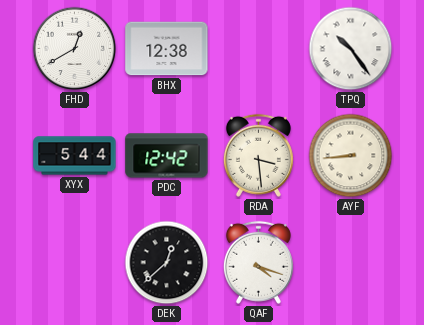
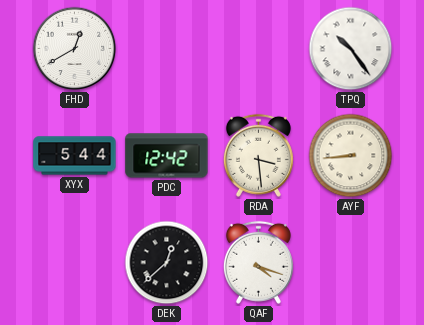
BHX: 12:38 -> none (167, 49)
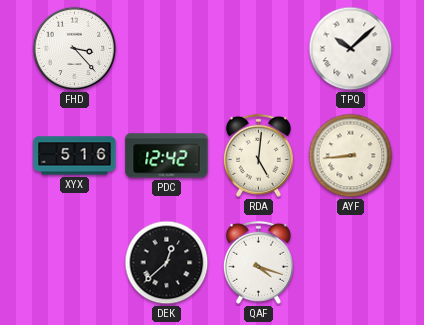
FHD: 12:40 -> 3:23 (75, 49)
TPQ: 10:24 -> 10:08 (351, 49)
XYX: 5:44 -> 5:16 (75, 156)
RDA: 3:29 -> 5:01 (258, 155)
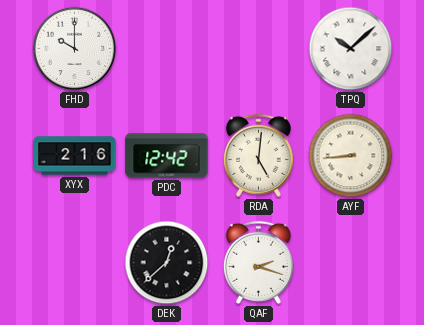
FHD: 3:23 -> 10:00 (75, 49)
XYX: 5:16 -> 2:16 (75, 156)
QAF: 4:18 -> 2:18 (258, 262)
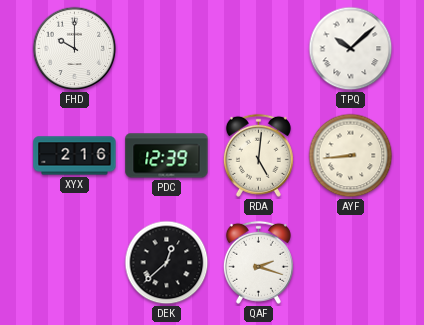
PDC: 12:42 -> 12:39 (167, 156)
